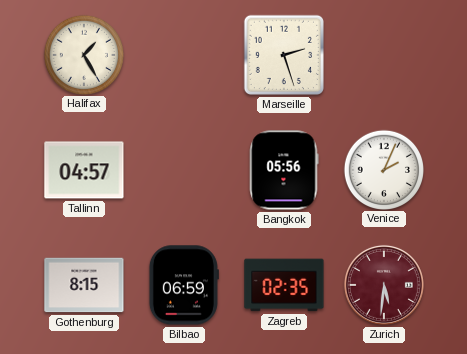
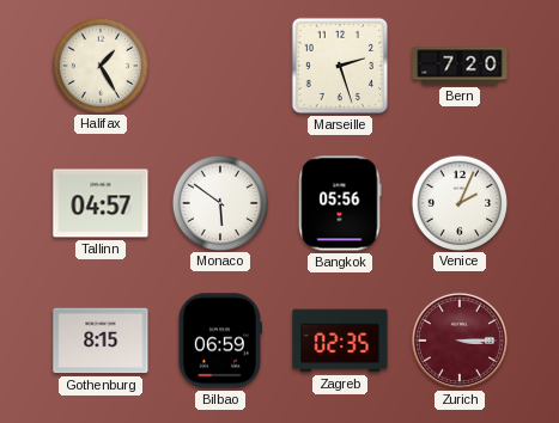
Bern: none -> 7:20 (460, 66)
Monaco: none -> 5:51 (219, 202)
Zurich: 5:31 -> 3:15 (460, 341)
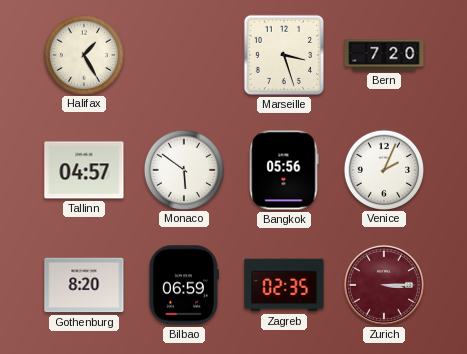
Marseille: 2:27 -> 3:27 (284, 55)
Gothenburg: 8:15 -> 8:20 (84, 285)
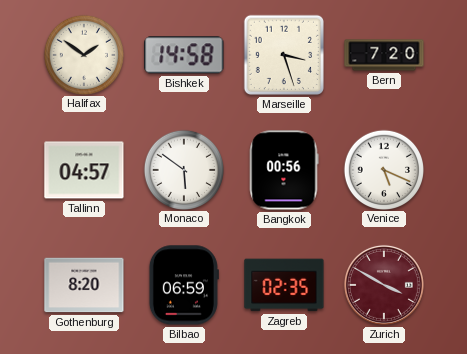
Halifax: 1:25 -> 1:51 (83, 54)
Bishkek: none -> 14:58 (184, 55)
Bangkok: 05:56 -> 00:56 (284, 170)
Venice: 2:04 -> 5:19 (383, 169)
Zurich: 3:15 -> 3:50 (384, 285)
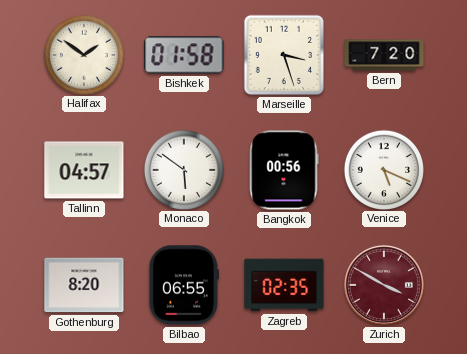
Bishkek: 14:58 -> 01:58 (184, 55)
Bilbao: 06:59 -> 06:55 (184, 285)
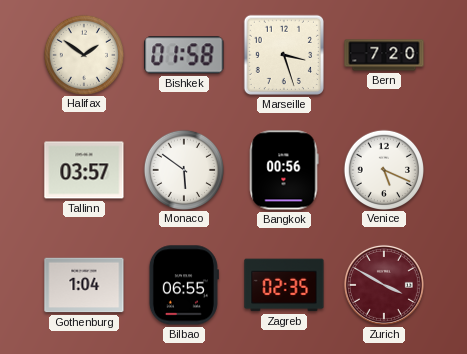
Tallinn: 04:57 -> 03:57 (84, 170)
Gothenburg: 8:20 -> 1:04 (84, 285)
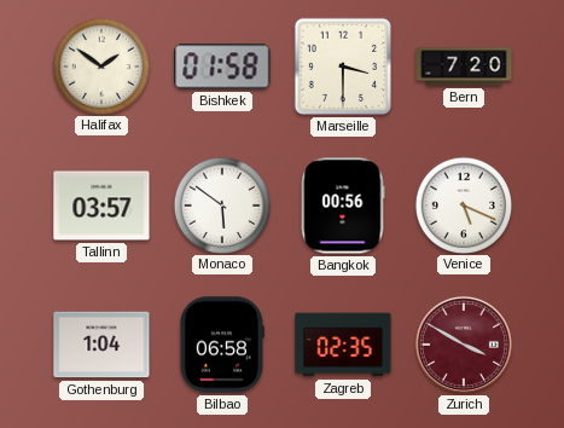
Marseille: 3:27 -> 3:30 (343, 66)
Bilbao: 06:55 -> 06:58 (222, 345)
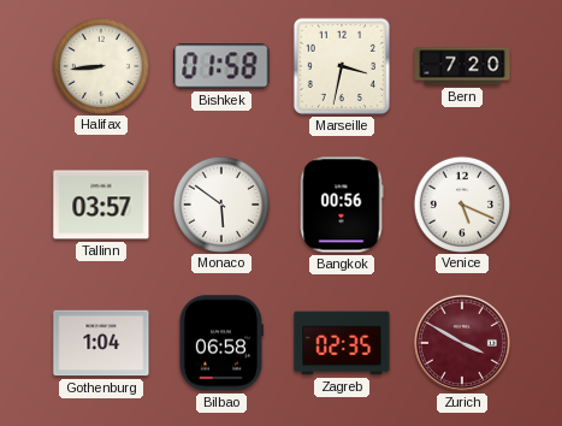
Halifax: 1:51 -> 8:44 (100, 65)
Marseille: 3:30 -> 3:32 (342, 66)
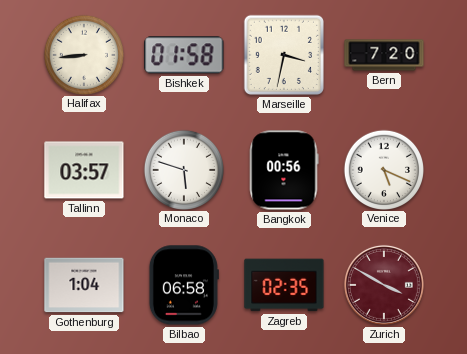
Monaco: 5:51 -> 5:48 (183, 169)
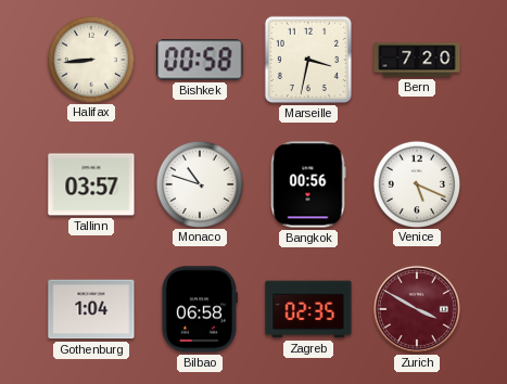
Bishkek: 01:58 -> 00:58 (200, 60)
Monaco: 5:48 -> 10:48 (199, 183)
